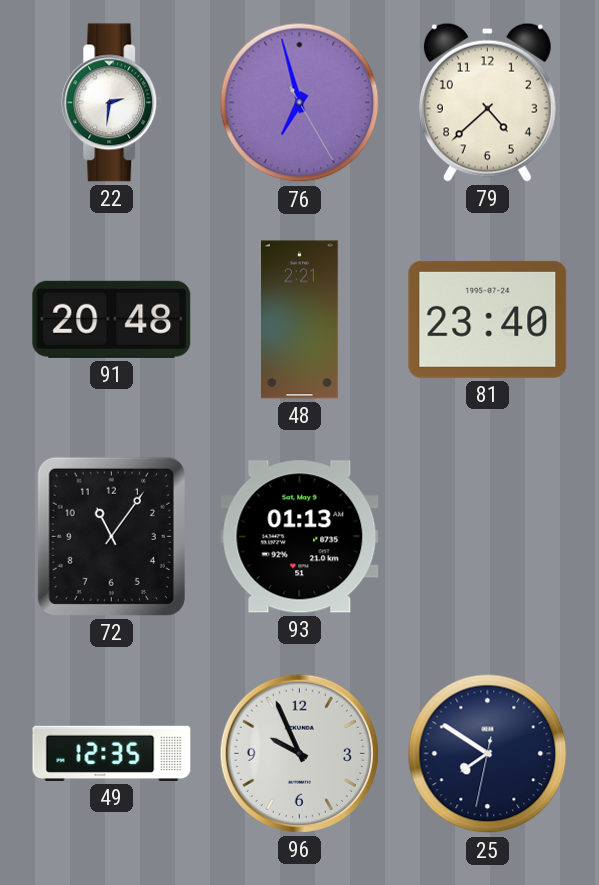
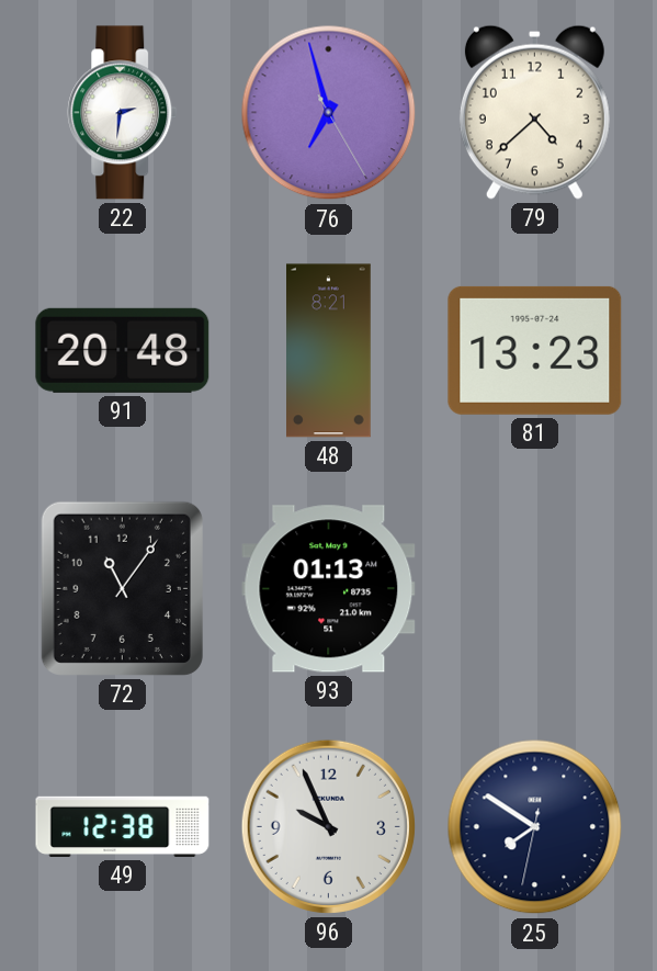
48: 2:21 -> 8:21 (329, 351)
81: 23:40 -> 13:23 (535, 350)
49: 12:35 -> 12:38 (123, 826)
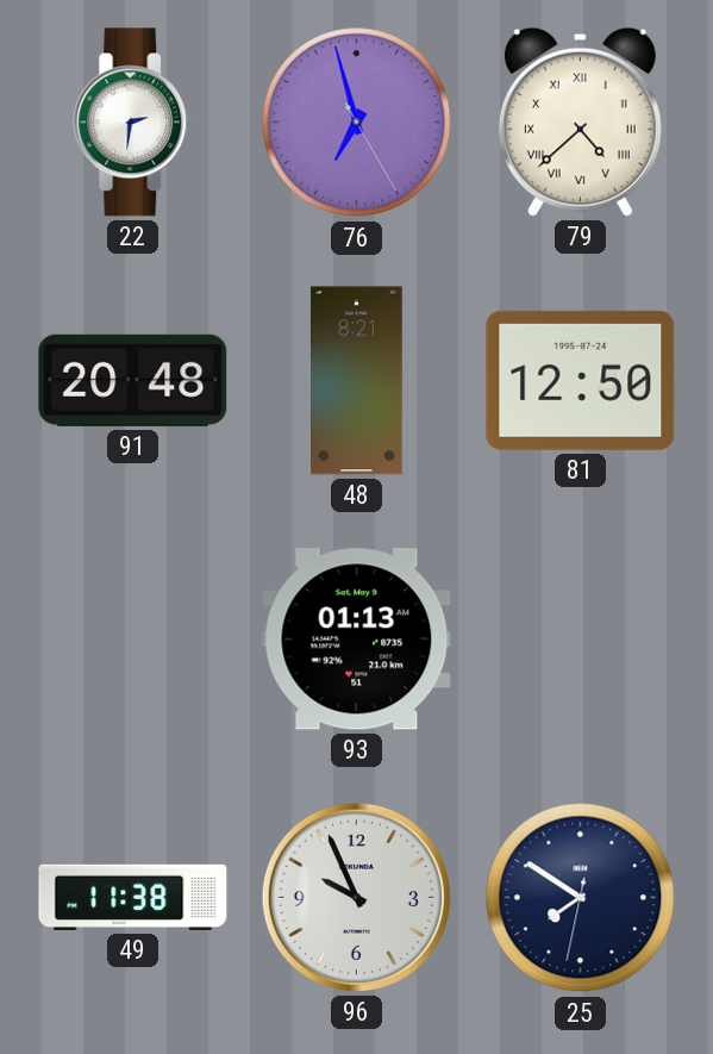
79 numerals: Arabic -> Roman (580, 121)
81: 13:23 -> 12:50 (581, 380)
72: 11:06 -> none (122, 588)
49: 12:38 -> 11:38 (133, 897)
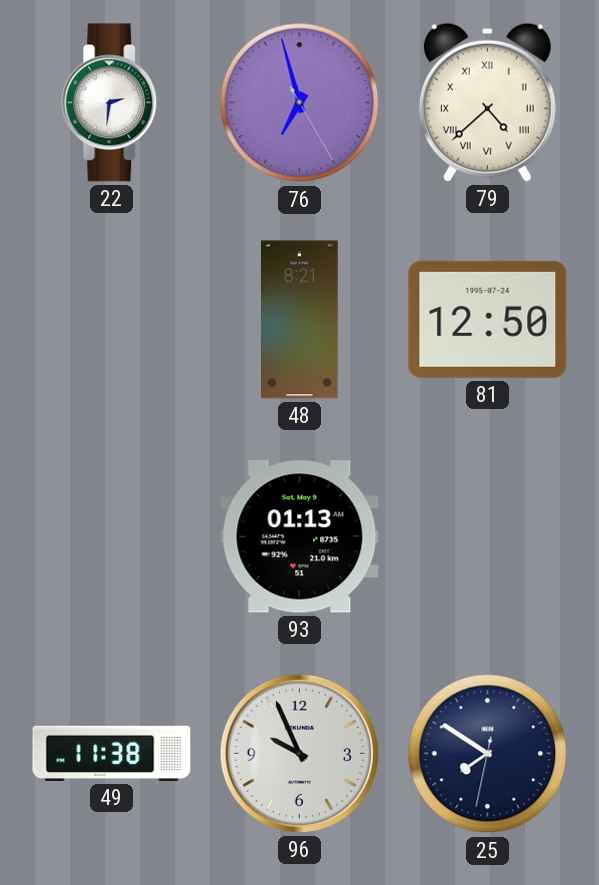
91: 20:48 -> none (133, 380)
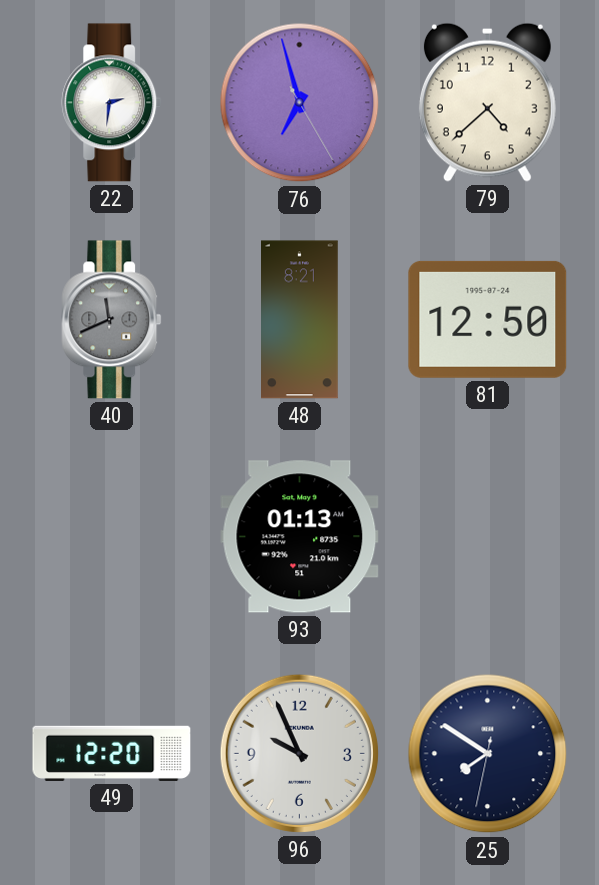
79 numerals: Roman -> Arabic (487, 102)
40: none -> 11:41 (112, 320)
49: 11:38 -> 12:20 (112, 753)
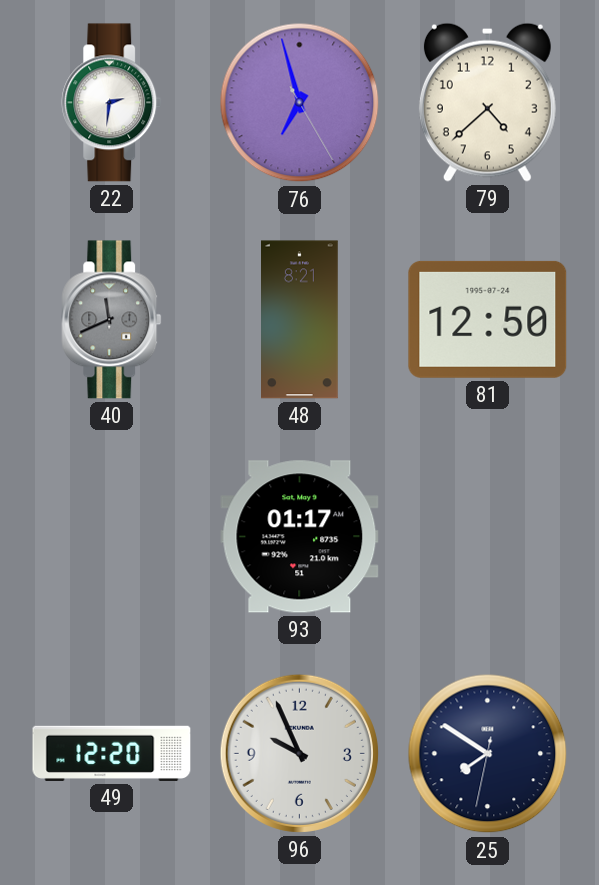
93: 01:13 -> 01:17 (300, 537)
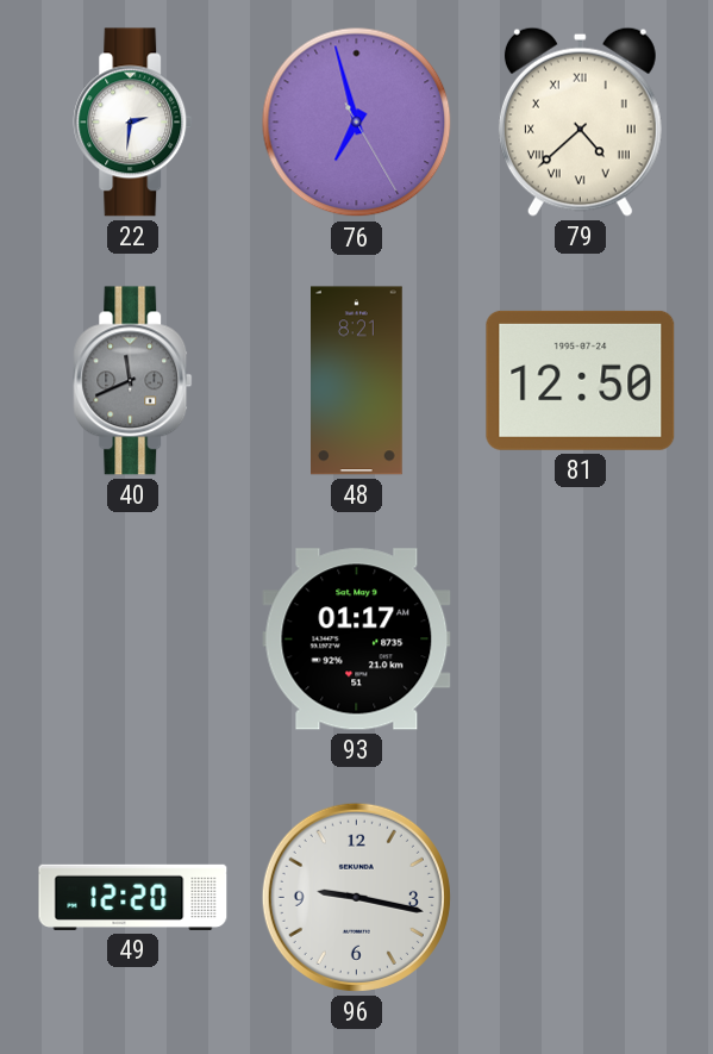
79 numerals: Arabic -> Roman (580, 121)
96: 9:56 -> 9:17 (356, 897)
25: 7:50 -> none (488, 754)
